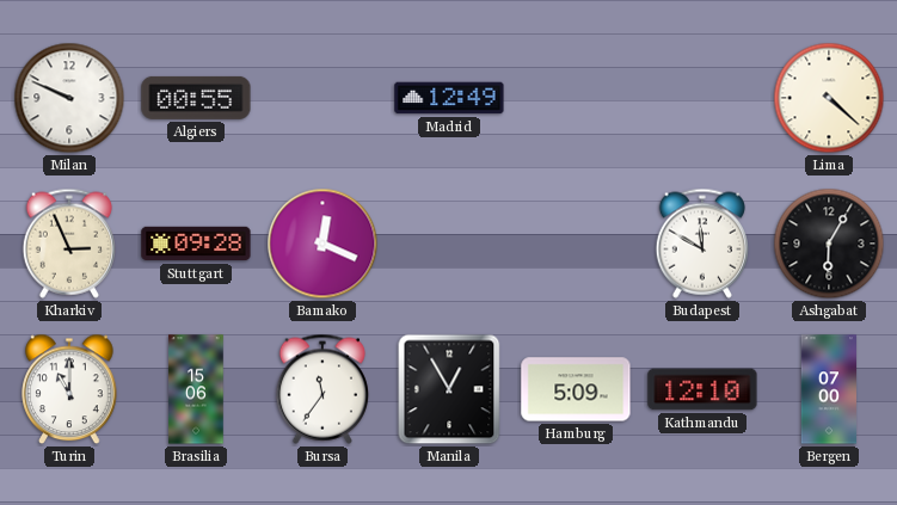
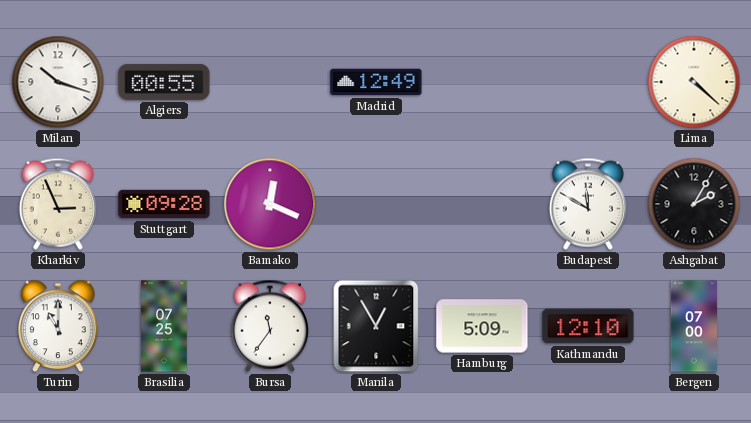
Milan: 9:49 -> 10:18 (58, 82)
Ashgabat: 6:05 -> 2:05 (694, 204)
Brasilia: 15:06 -> 07:25 (164, 326)
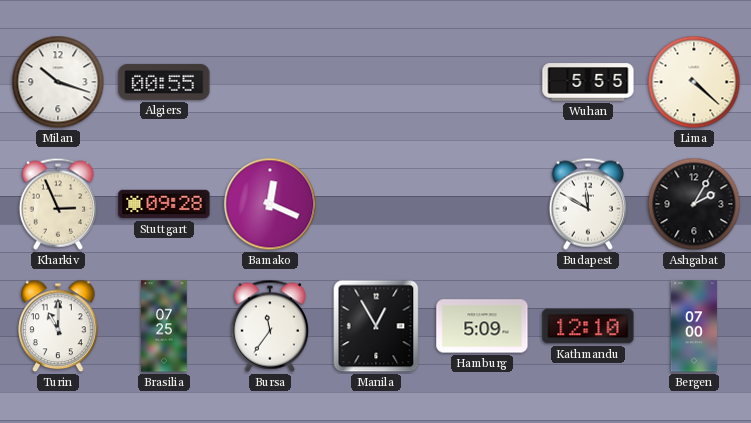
Madrid: 12:49 -> none (376, 82)
Wuhan: none -> 5:55 (588, 82)
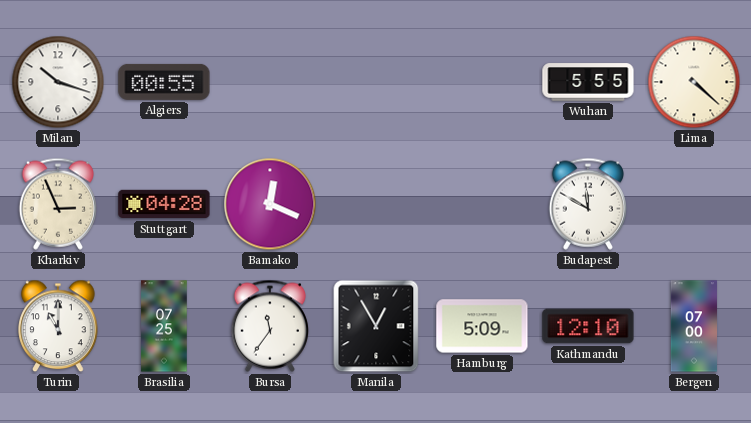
Stuttgart: 09:28 -> 04:28 (164, 204)
Ashgabat: 2:05 -> none (694, 204)
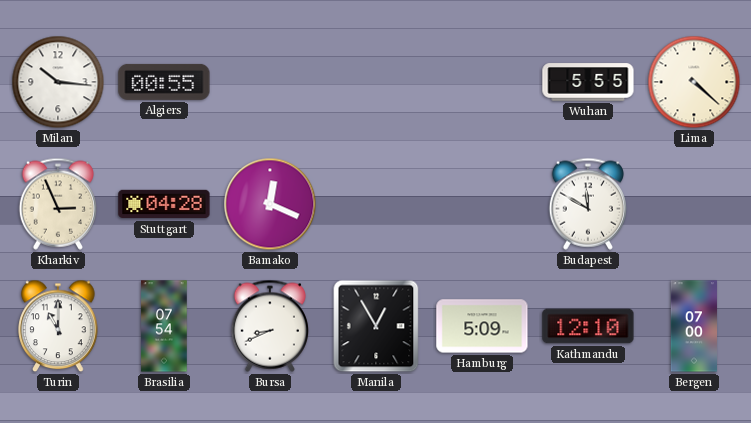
Milan: 10:18 -> 10:16 (58, 82)
Brasilia: 07:25 -> 07:54 (164, 326)
Bursa: 11:36 -> 8:41 (270, 326)
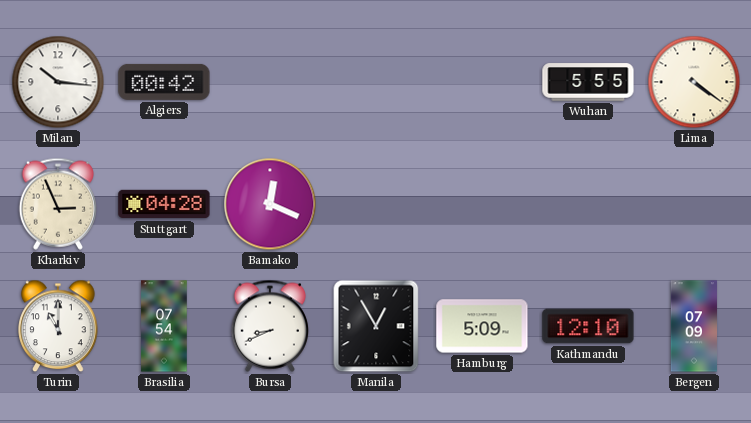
Algiers: 00:55 -> 00:42 (164, 82)
Lima: 4:22 -> 4:21 (694, 82)
Budapest: 11:50 -> none (588, 204)
Bergen: 07:00 -> 07:09 (694, 326)
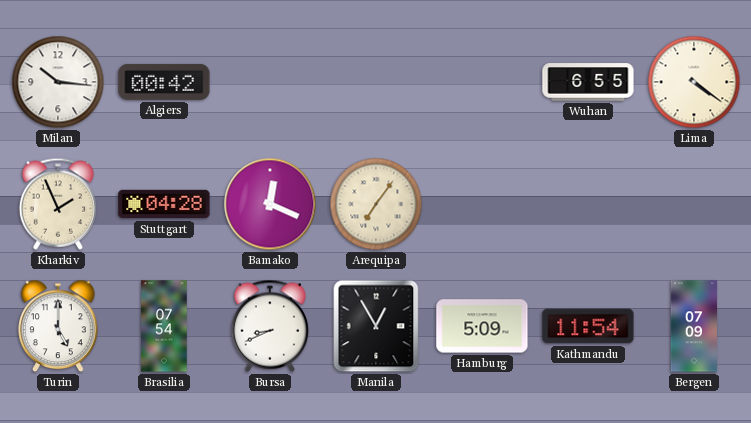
Wuhan: 5:55 -> 6:55 (588, 82)
Kharkiv: 2:56 -> 1:56 (58, 204)
Arequipa: none -> 7:06 (376, 204)
Turin: 11:00 -> 5:00 (58, 326)
Kathmandu: 12:10 -> 11:54 (588, 326)
